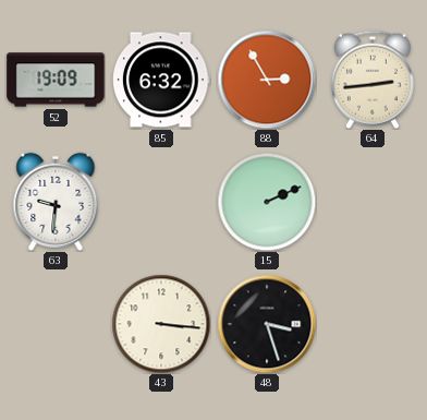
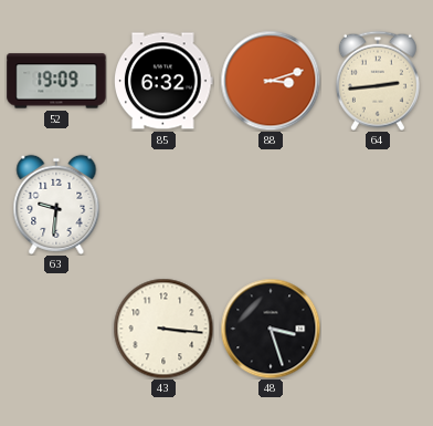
88: 2:55 -> 3:12 (271, 81)
15: 2:11 -> none (267, 202)
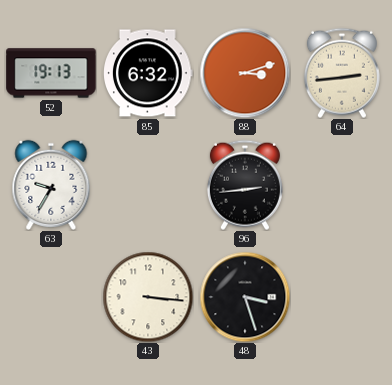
52: 19:09 -> 19:13 (51, 73)
63: 9:31 -> 9:35 (51, 185)
96: none -> 2:44 (245, 185)
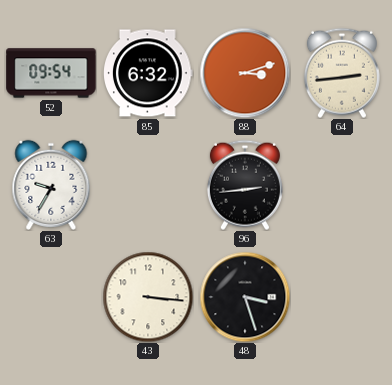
52: 19:13 -> 09:54 (51, 73)
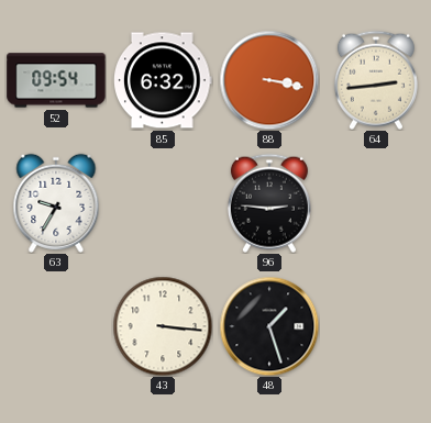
88: 3:12 -> 3:17 (269, 80)
96: 2:44 -> 2:46 (269, 203)
48: 3:27 -> 1:27 (269, 326)
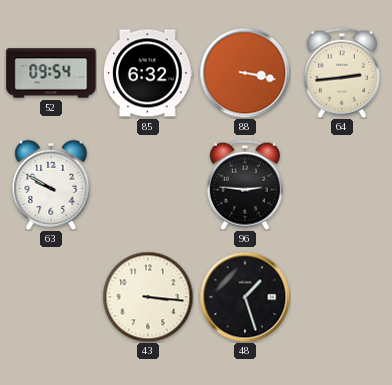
63: 9:35 -> 9:50 (51, 185)
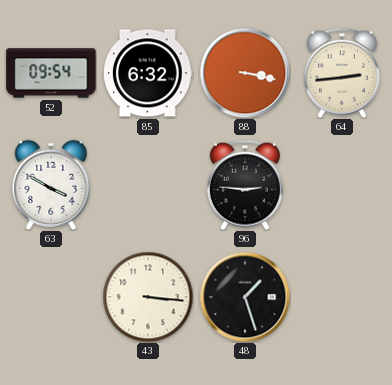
63: 9:50 -> 3:50 (51, 185)
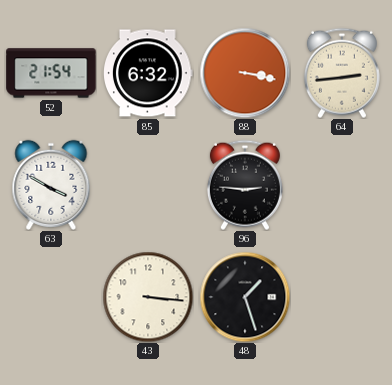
52: 09:54 -> 21:54 (51, 73)
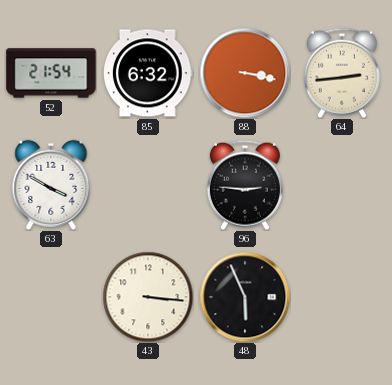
48: 1:27 -> 5:56 (245, 297)
